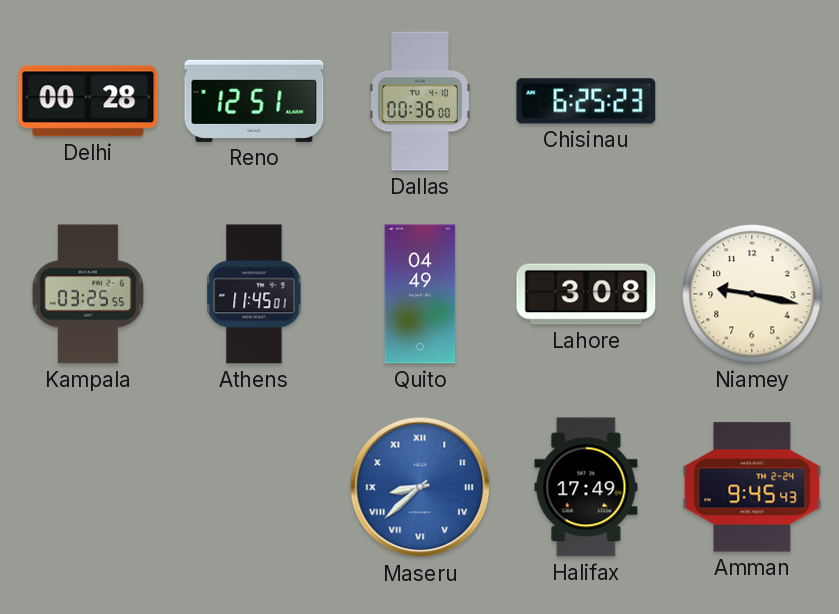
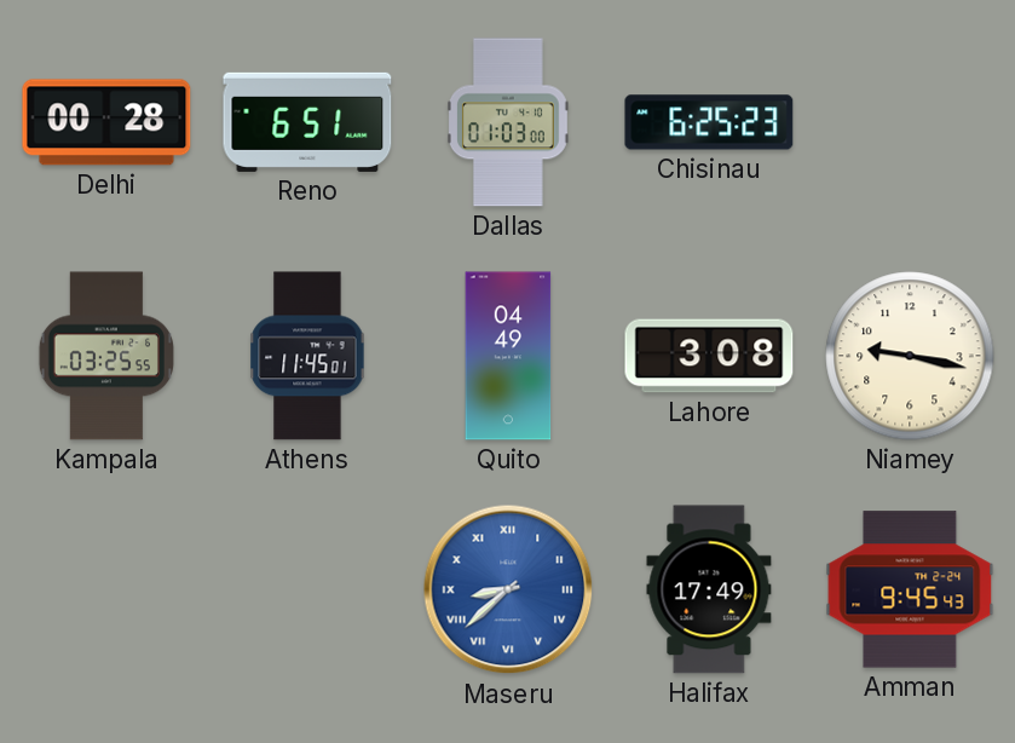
Reno: 12:51 -> 6:51 (307, 122)
Dallas: 00:36 -> 01:03 (508, 122)
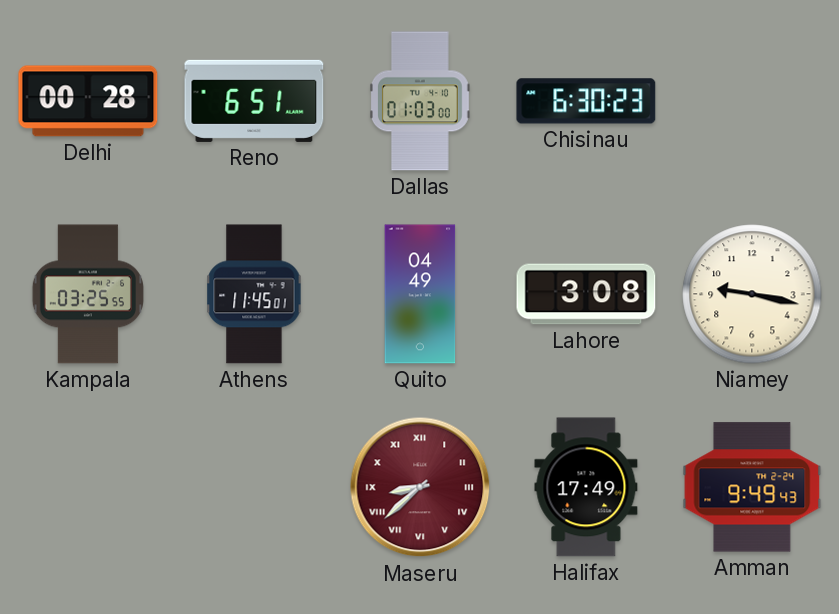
Chisinau: 6:25 -> 6:30 (586, 101)
Maseru dial: blue -> burgundy (420, 487)
Amman: 9:45 -> 9:49 (752, 487)
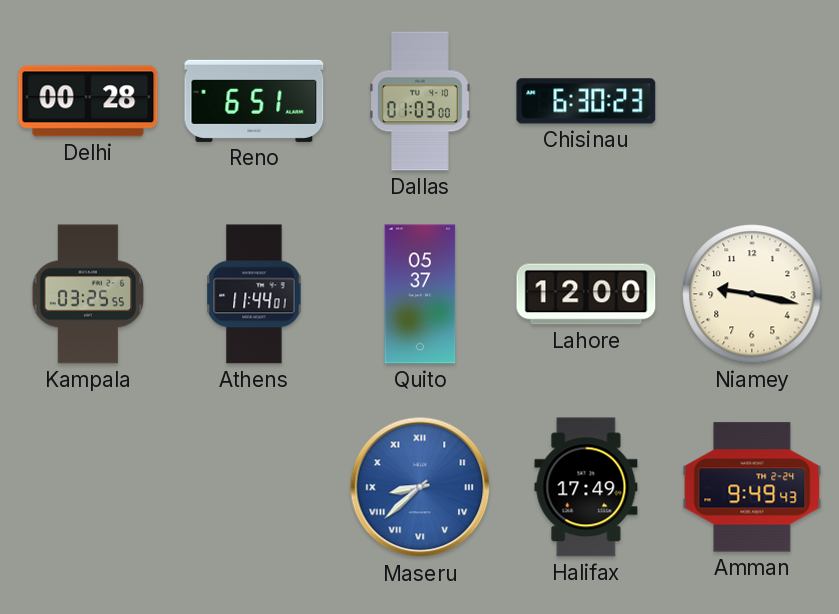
Athens: 11:45 -> 11:44 (254, 294)
Quito: 04:49 -> 05:37 (420, 294)
Lahore: 3:08 -> 12:00 (586, 294)
Maseru dial: burgundy -> blue (420, 487)
